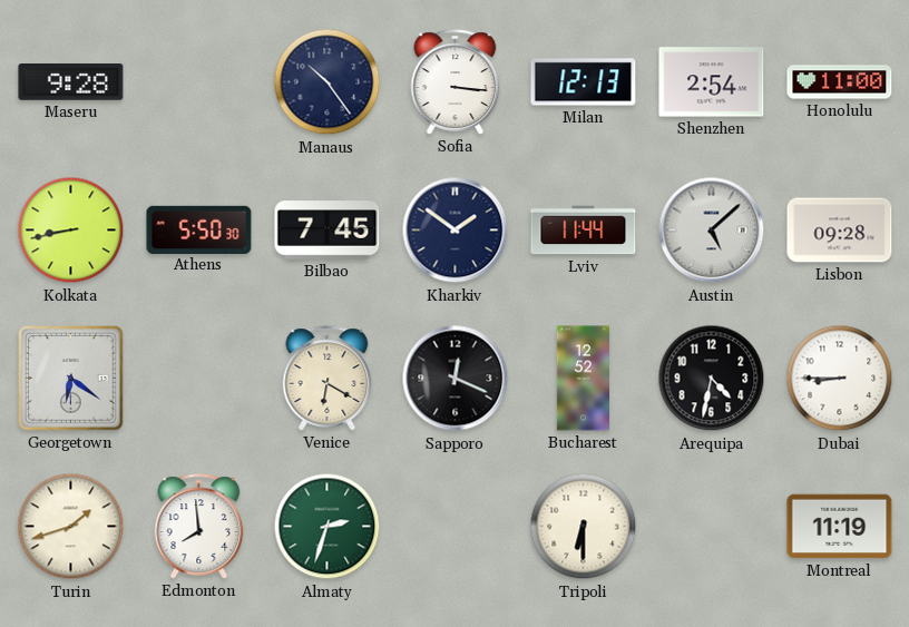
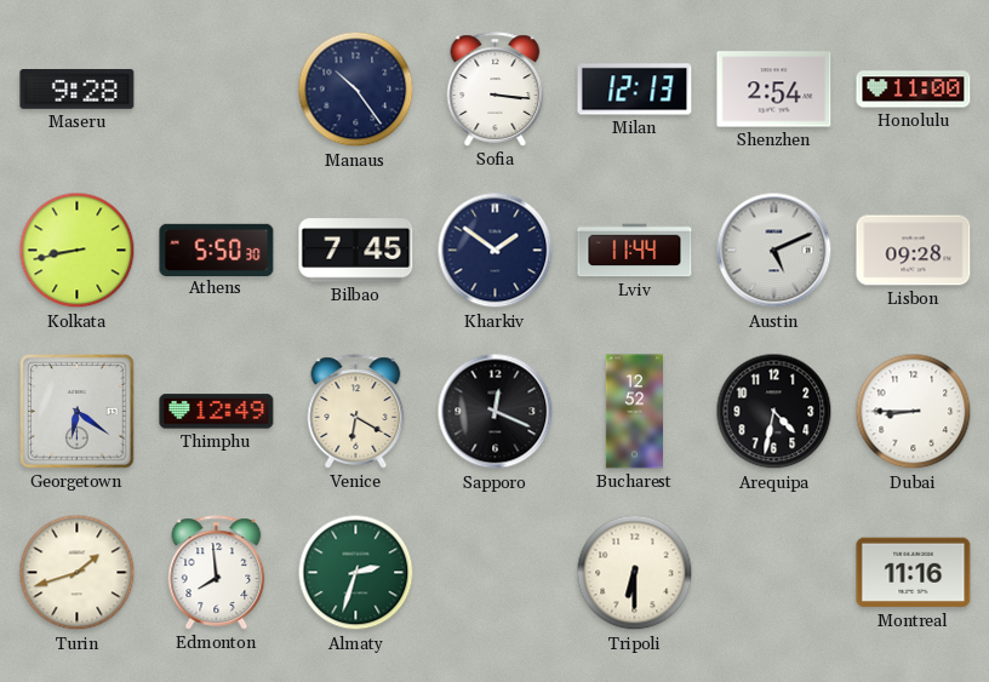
Austin: 5:08 -> 5:11 (774, 251)
Thimphu: none -> 12:49 (217, 412)
Montreal: 11:19 -> 11:16 (914, 573)
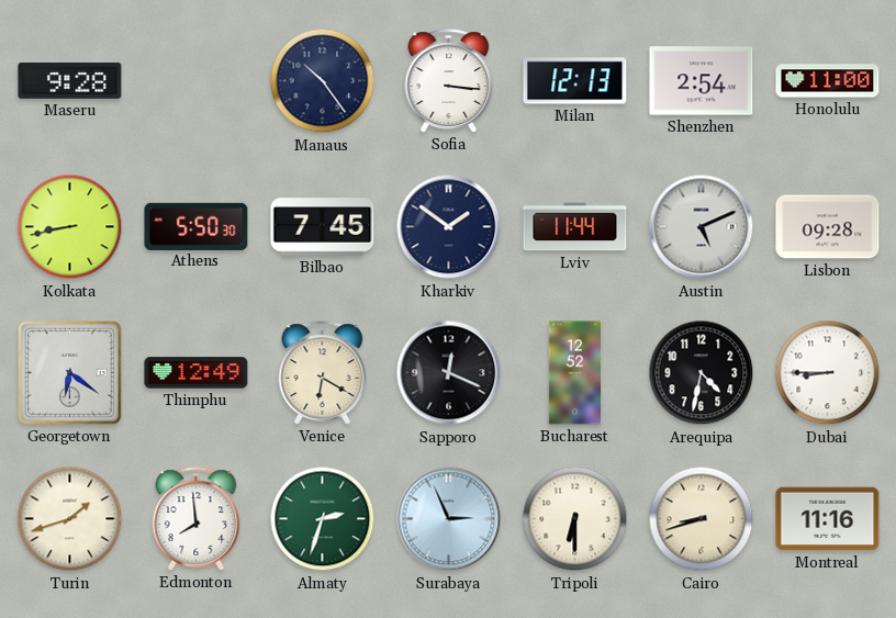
Surabaya: none -> 2:56 (449, 519)
Cairo: none -> 8:42 (702, 519)
